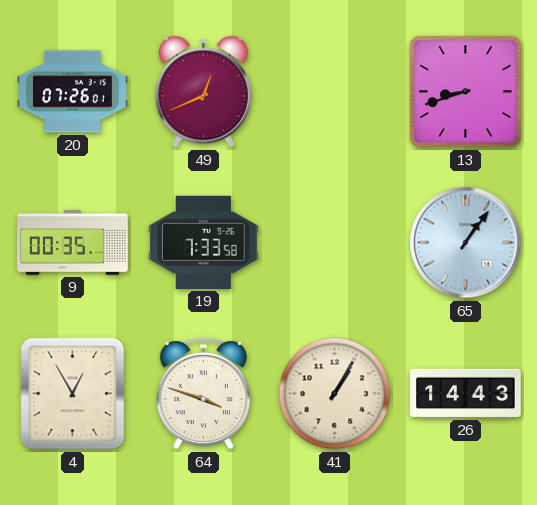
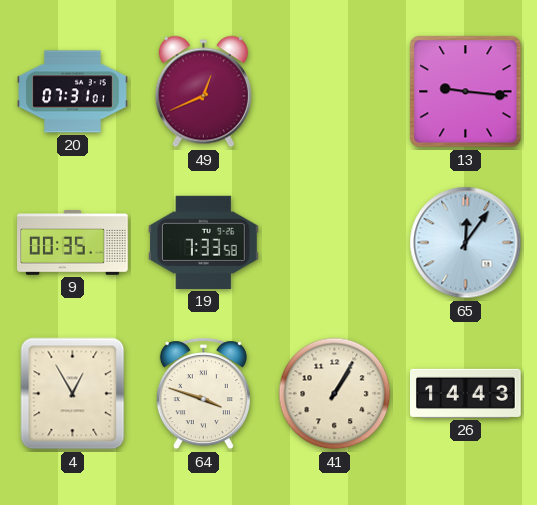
20: 07:26 -> 07:31 (73, 92)
13: 8:42 -> 9:16 (466, 92)
65: 1:06 -> 12:06 (466, 243)
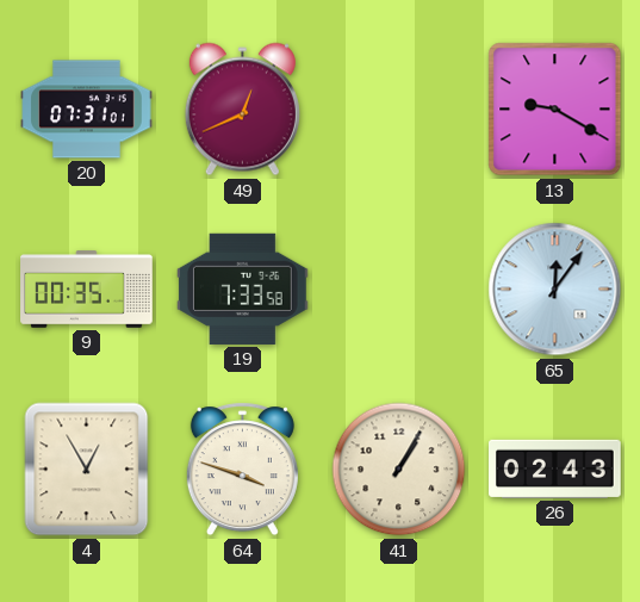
13: 9:16 -> 9:20 (555, 110)
26: 14:43 -> 02:43 (555, 468)
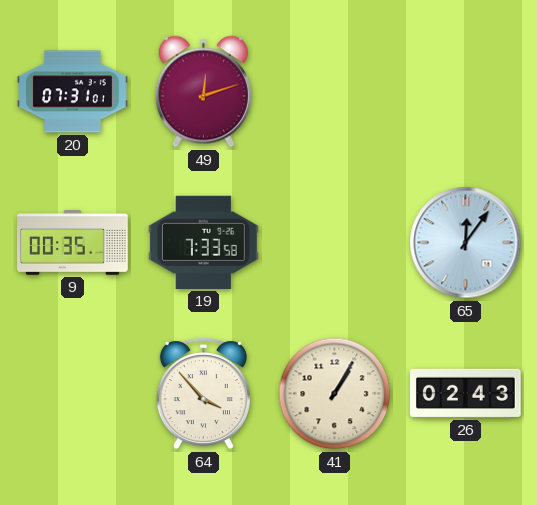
49: 12:41 -> 12:12 (203, 92)
13: 9:20 -> none (555, 110)
4: 12:55 -> none (87, 470)
64: 3:48 -> 3:53 (203, 394)
